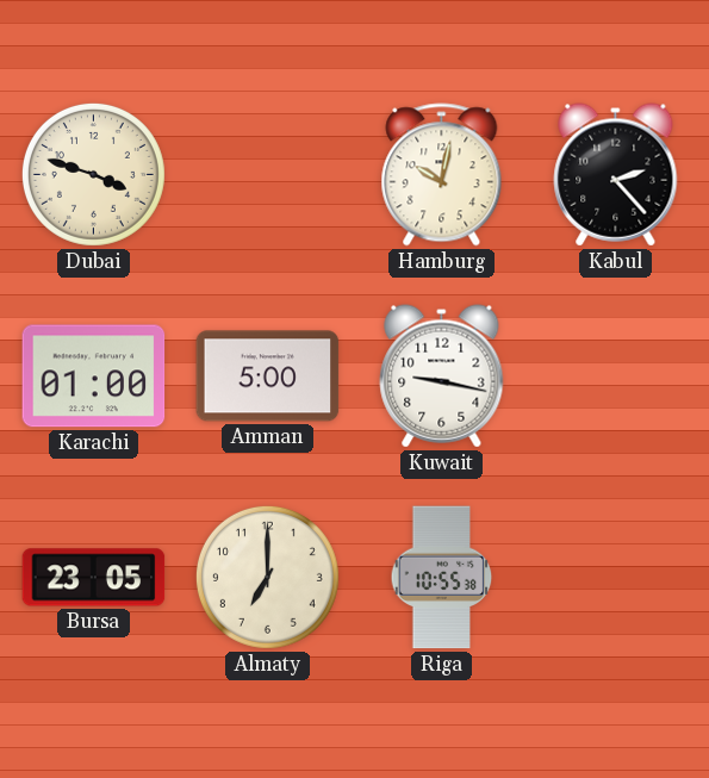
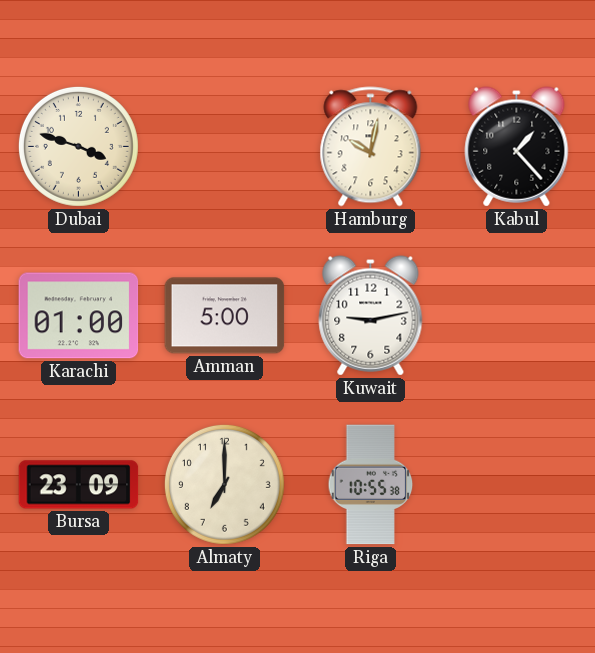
Kabul: 2:23 -> 1:23 (517, 147)
Kuwait: 9:17 -> 9:13 (371, 316)
Bursa: 23:05 -> 23:09 (79, 485)
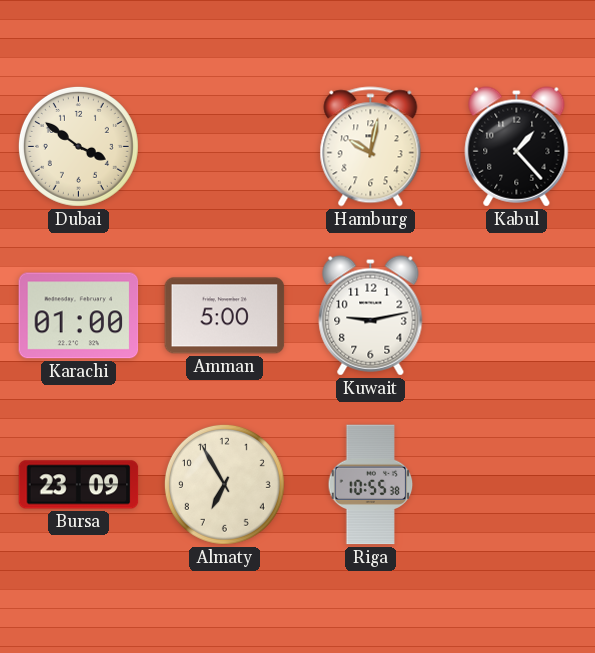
Dubai: 3:48 -> 3:51 (78, 146)
Almaty: 7:00 -> 6:55 (224, 484)
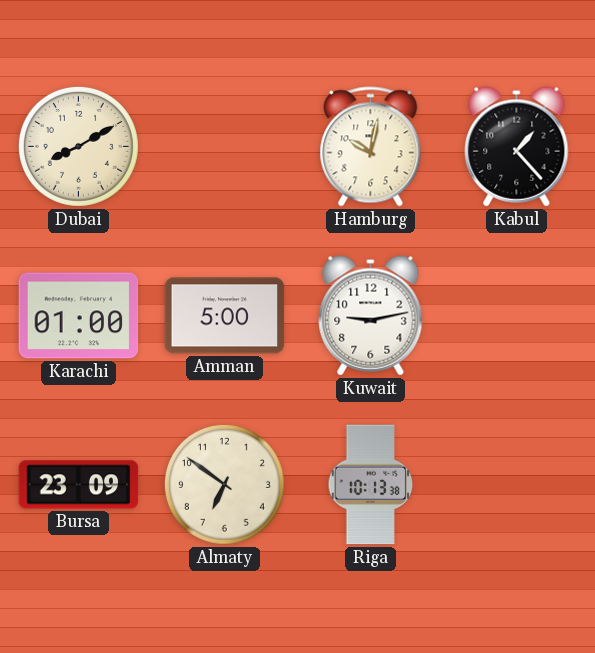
Dubai: 3:51 -> 8:10 (78, 146)
Almaty: 6:55 -> 6:51 (224, 484)
Riga: 10:55 -> 10:13 (371, 485)
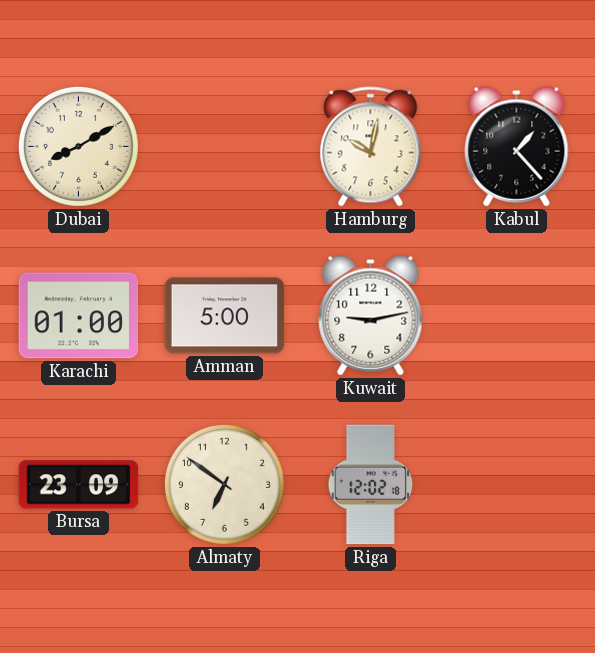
Riga: 10:13 -> 12:02 (371, 485)
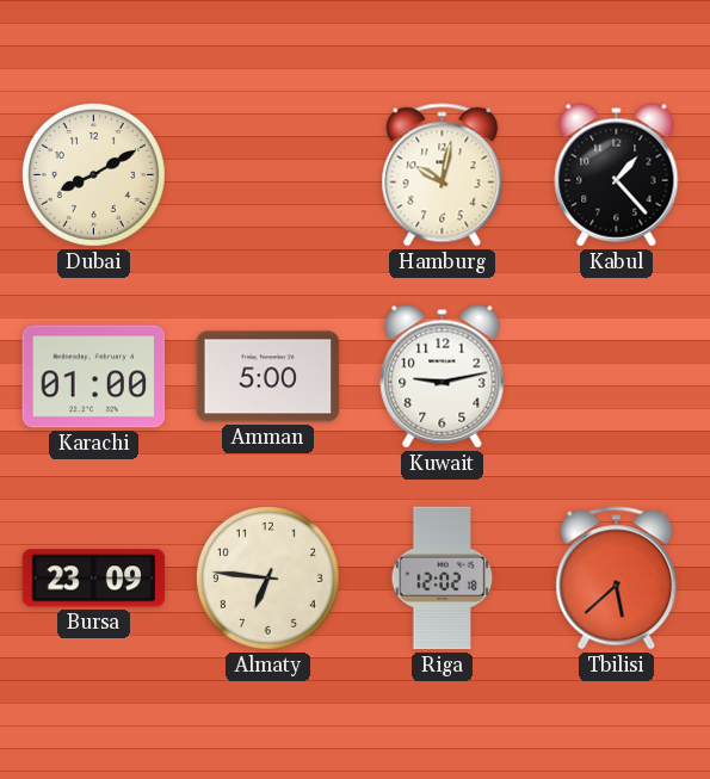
Almaty: 6:51 -> 6:46 (267, 577)
Tbilisi: none -> 5:38 (617, 579)
